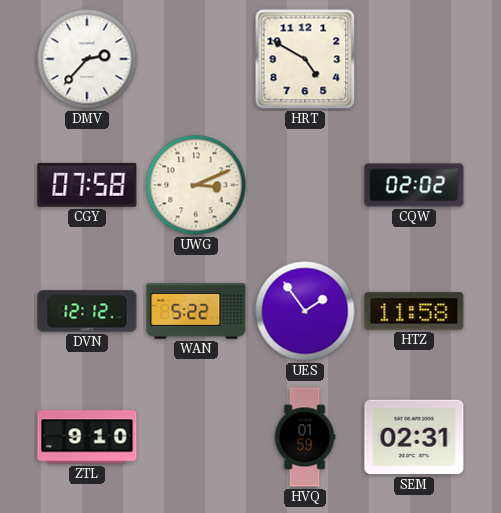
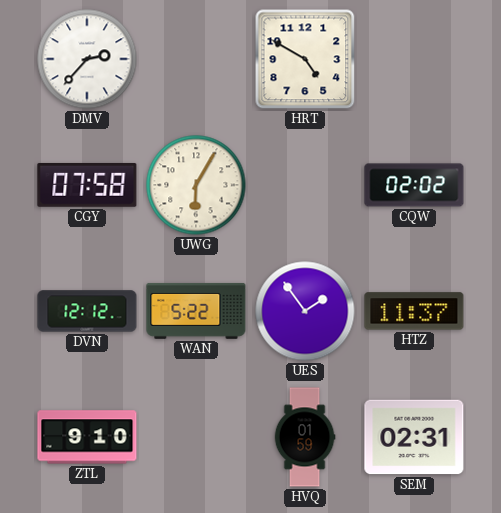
UWG: 3:11 -> 6:05 (196, 185)
HTZ: 11:58 -> 11:37 (414, 311)
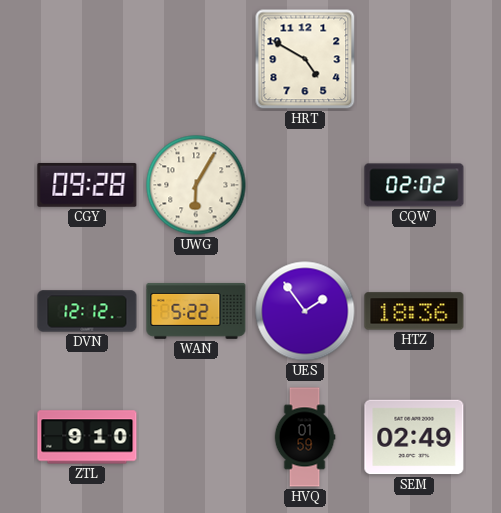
DMV: 2:37 -> none (87, 59)
CGY: 07:58 -> 09:28 (87, 185)
HTZ: 11:37 -> 18:36 (414, 311)
SEM: 02:31 -> 02:49 (414, 437)
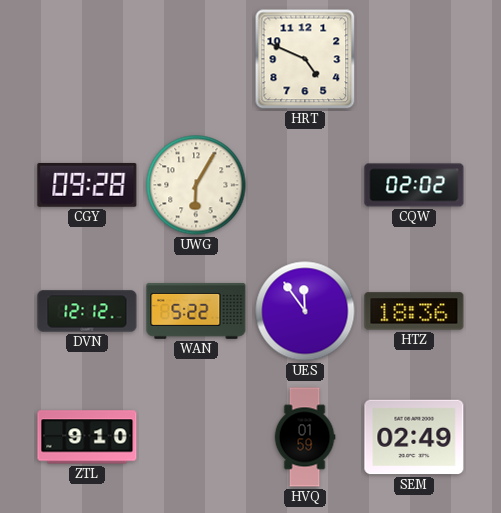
HRT: 4:50 -> 4:49 (305, 59)
UES: 1:54 -> 11:54 (305, 311)
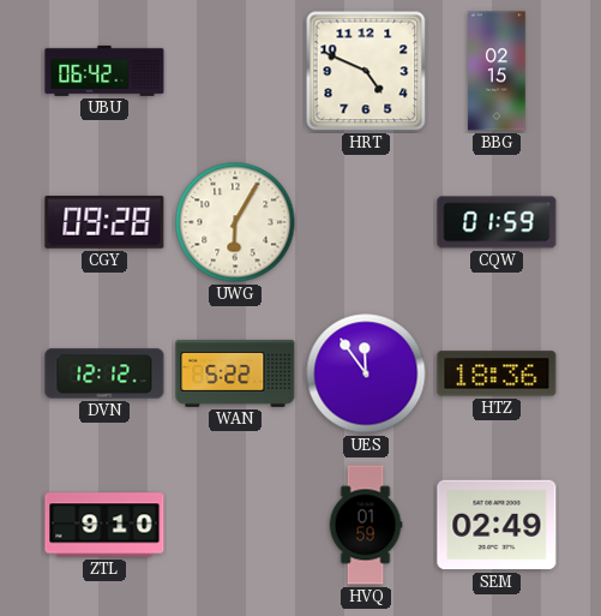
UBU: none -> 06:42 (104, 71)
BBG: none -> 02:15 (497, 71)
CQW: 02:02 -> 01:59 (497, 222)
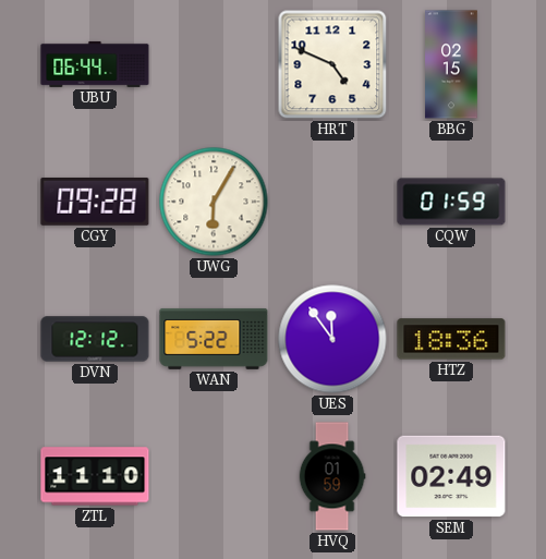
UBU: 06:42 -> 06:44 (95, 64)
ZTL: 9:10 -> 11:10 (95, 476)
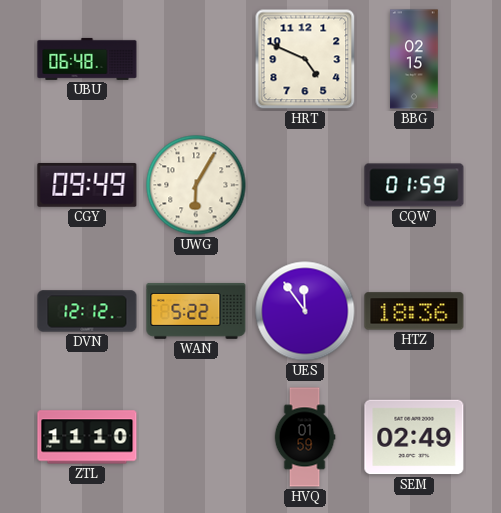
UBU: 06:44 -> 06:48 (87, 59)
CGY: 09:28 -> 09:49 (87, 185)
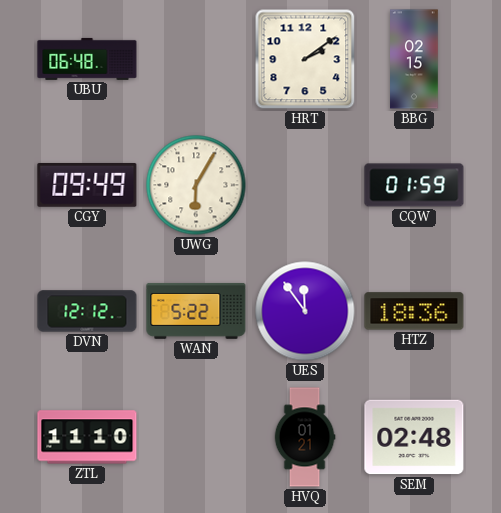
HRT: 4:49 -> 2:09 (305, 59)
HVQ: 01:59 -> 01:21 (305, 437)
SEM: 02:49 -> 02:48 (414, 437)
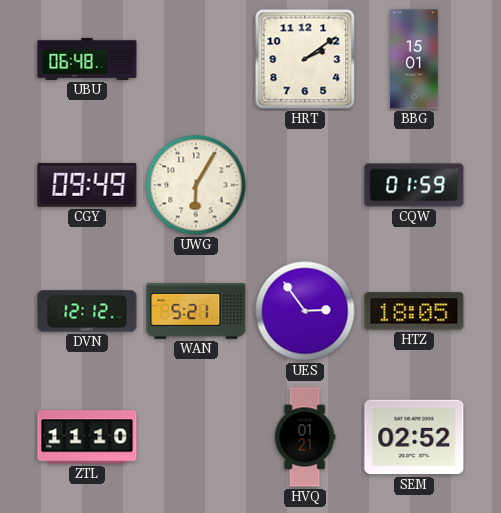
BBG: 02:15 -> 15:01 (414, 59)
WAN: 5:22 -> 5:21 (196, 311)
UES: 11:54 -> 2:54 (305, 311)
HTZ: 18:36 -> 18:05 (414, 311)
SEM: 02:48 -> 02:52 (414, 437)
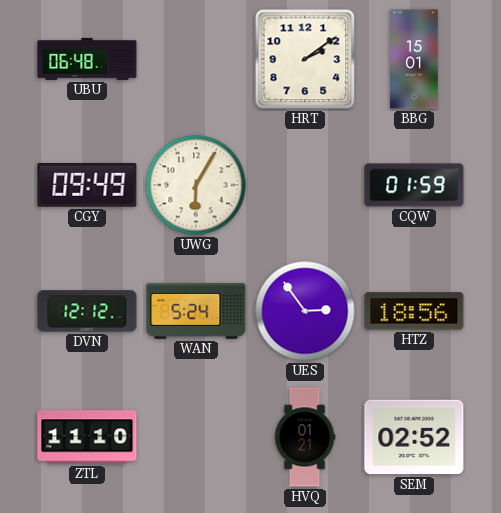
WAN: 5:21 -> 5:24 (196, 311)
HTZ: 18:05 -> 18:56 (414, 311)
